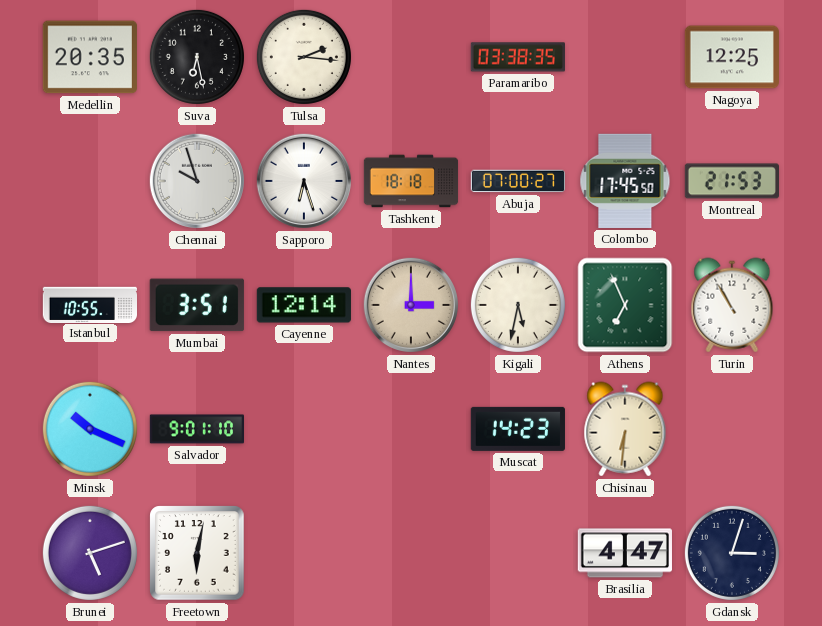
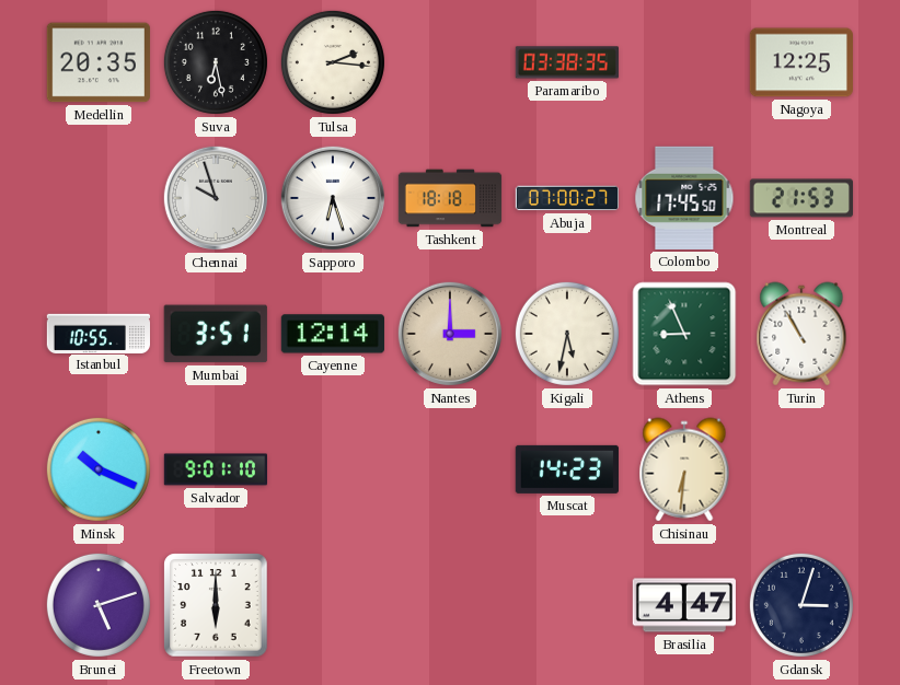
Athens: 6:56 -> 8:56 (684, 334)
Freetown: 6:02 -> 6:00 (216, 605)
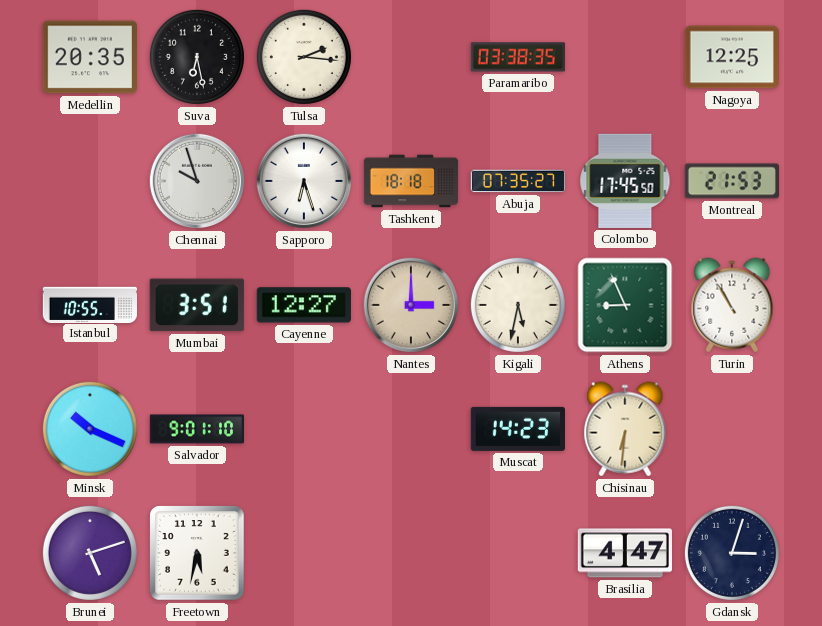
Abuja: 07:00 -> 07:35 (517, 181)
Cayenne: 12:14 -> 12:27 (304, 305)
Freetown: 6:00 -> 5:32 (197, 553)
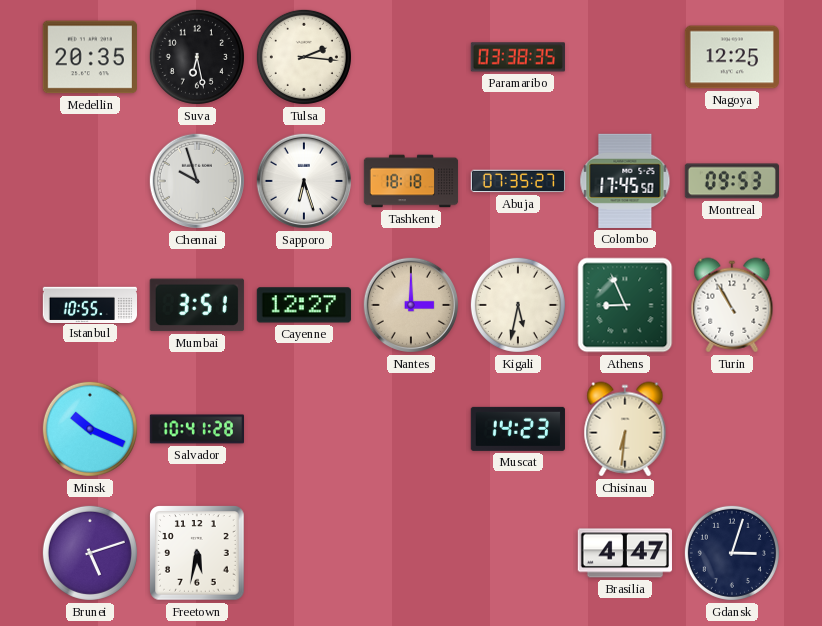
Montreal: 21:53 -> 09:53 (731, 181)
Salvador: 9:01 -> 10:41 (196, 429)
